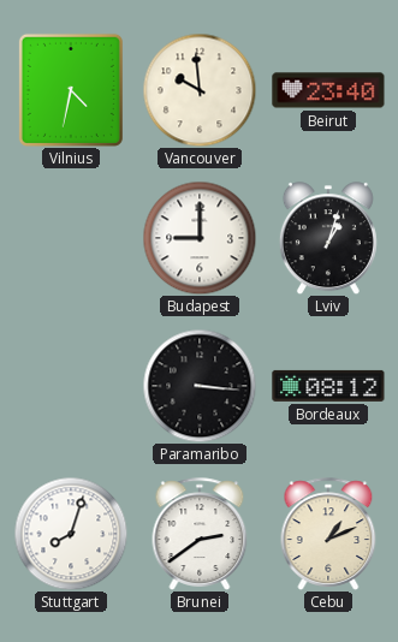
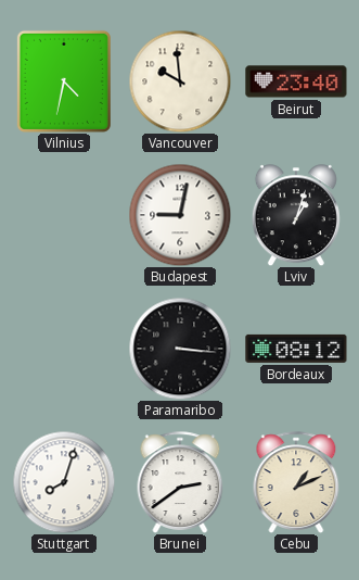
Budapest: 9:00 -> 9:02 (180, 215)
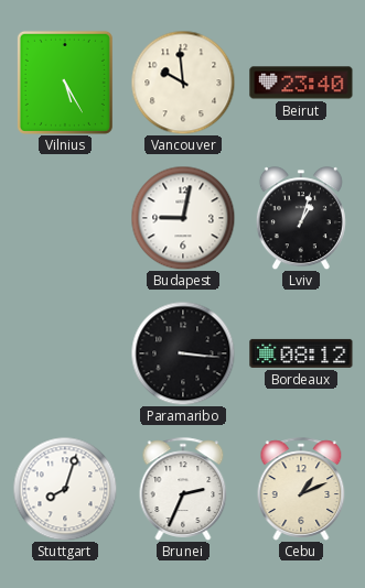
Vilnius: 4:32 -> 5:25 (65, 83)
Brunei: 2:39 -> 2:34 (183, 489)
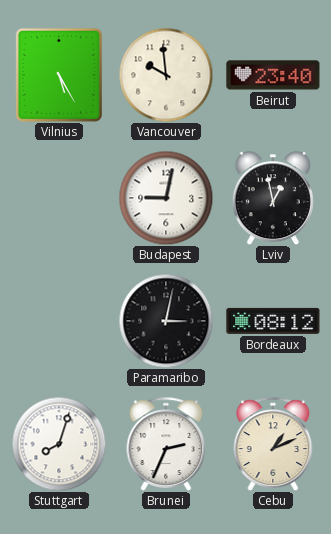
Lviv: 1:03 -> 12:58 (273, 198)
Paramaribo: 3:16 -> 3:02 (166, 321)
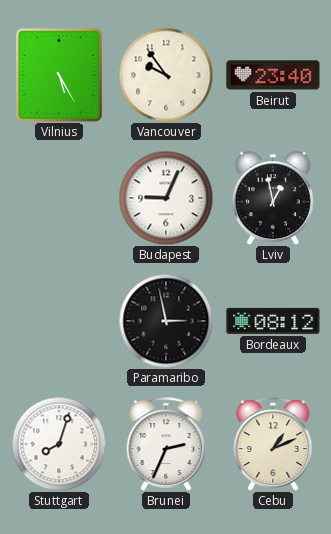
Vancouver: 9:59 -> 9:54 (166, 75)
Budapest: 9:02 -> 9:04 (166, 198)
Paramaribo: 3:02 -> 2:58 (166, 321)
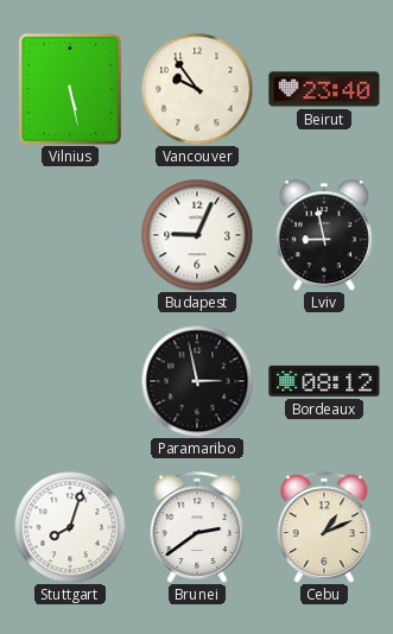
Vilnius: 5:25 -> 5:28 (70, 89)
Lviv: 12:58 -> 8:58 (324, 235)
Brunei: 2:34 -> 2:39 (197, 527)
